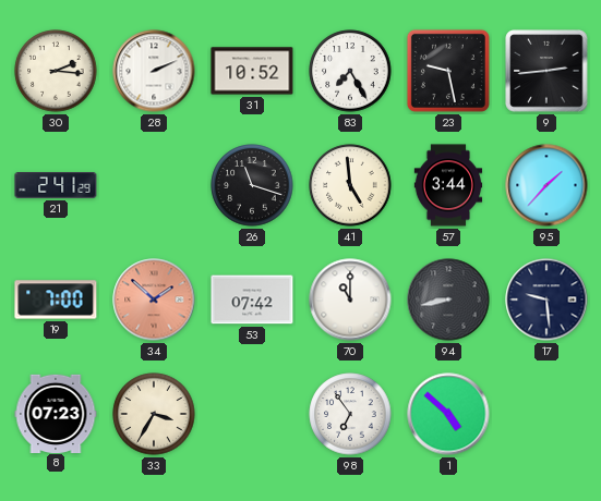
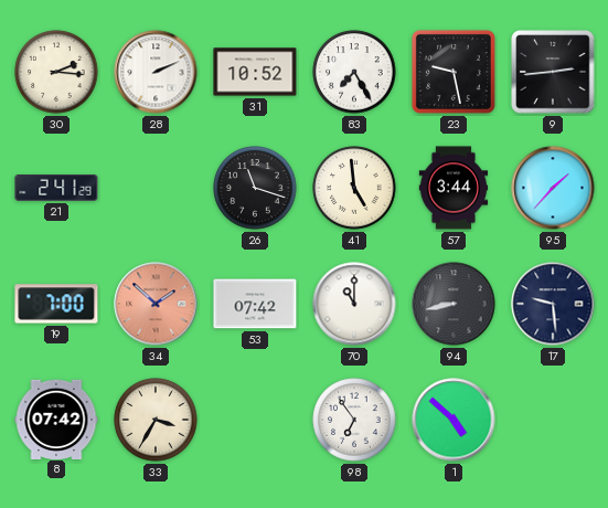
8: 07:23 -> 07:42 (56, 419)
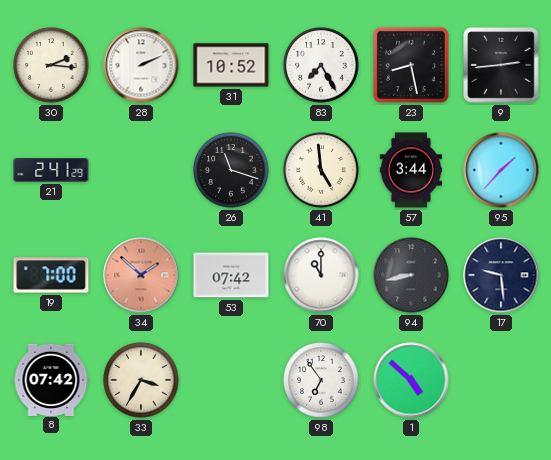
23: 9:28 -> 8:28 (411, 65)
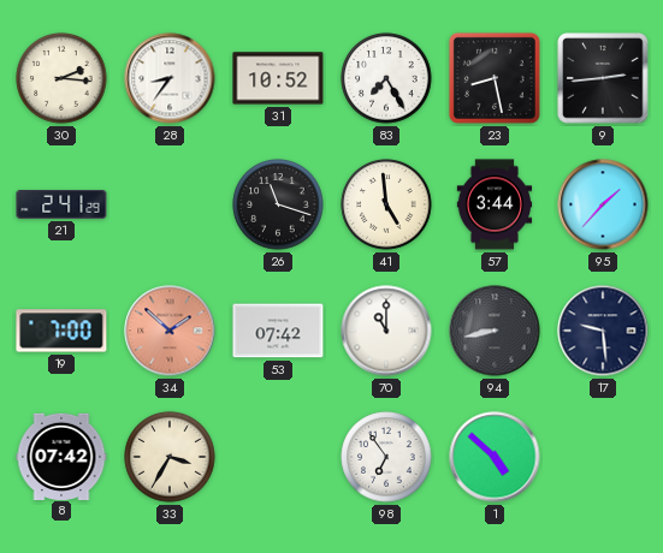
28: 2:11 -> 8:36 (170, 78)
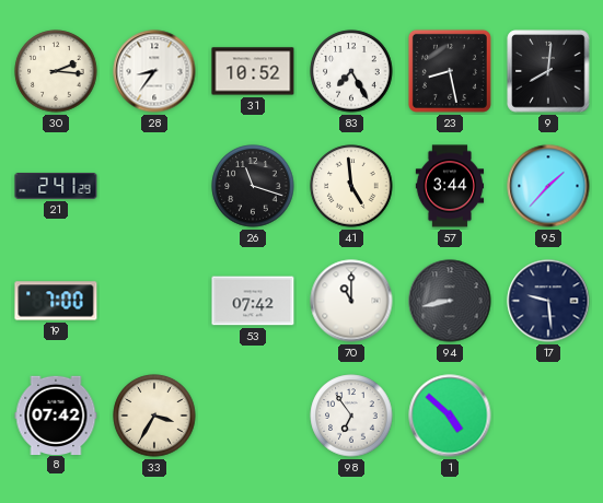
9: 2:44 -> 8:01 (548, 71)
34: 1:52 -> none (170, 331)
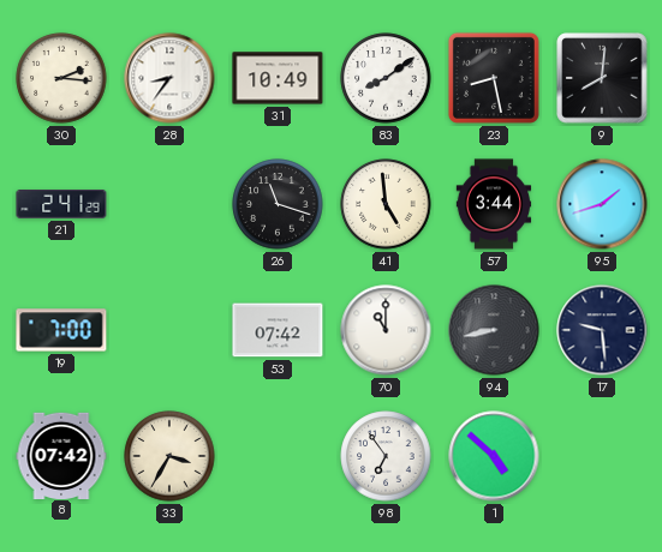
31: 10:52 -> 10:49 (278, 78)
83: 7:25 -> 8:09 (386, 78)
95: 1:37 -> 1:42 (602, 204)
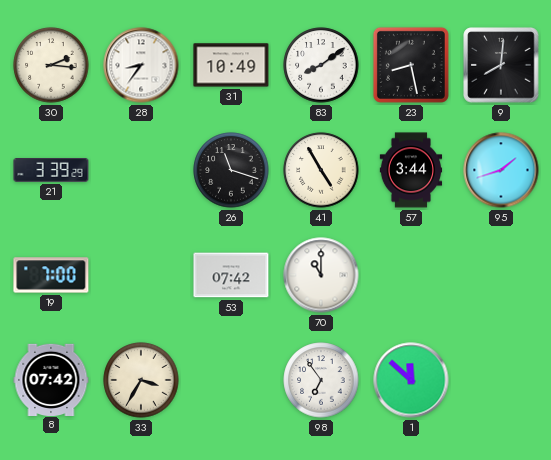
21: 2:41 -> 3:39 (51, 171)
41: 4:59 -> 4:55 (321, 170)
94: 8:43 -> none (494, 330)
17: 9:29 -> none (602, 330)
1: 4:52 -> 11:52 (411, 380)
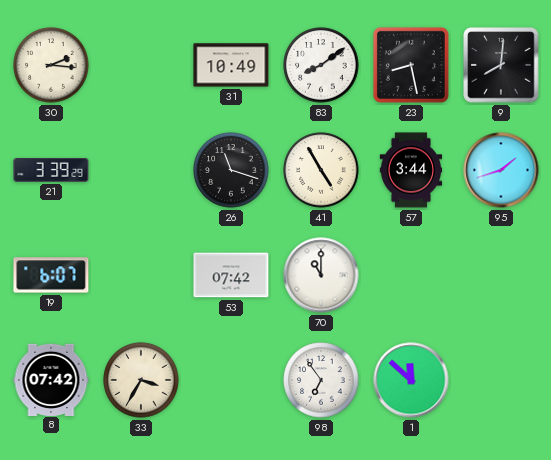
28: 8:36 -> none (141, 65)
19: 7:00 -> 6:07 (51, 275)
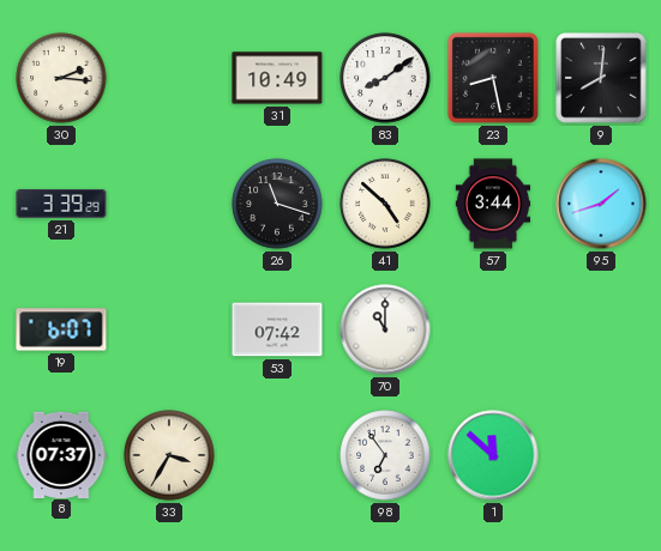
41: 4:55 -> 4:52 (385, 204)
8: 07:42 -> 07:37 (61, 454)
